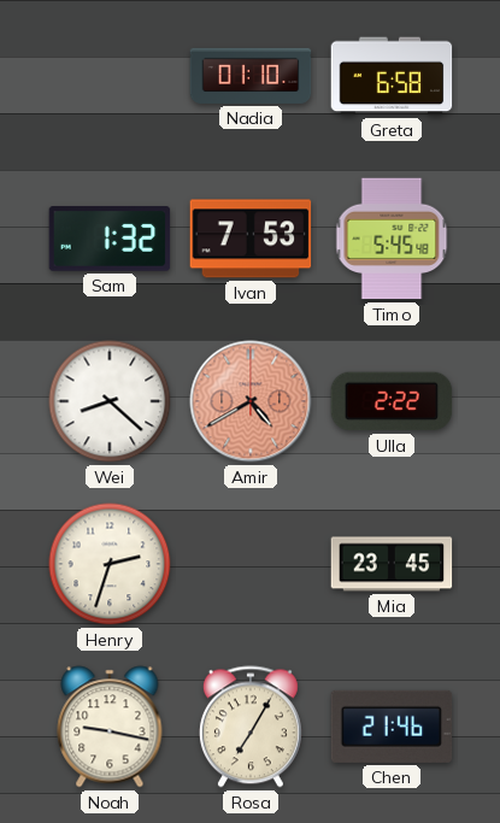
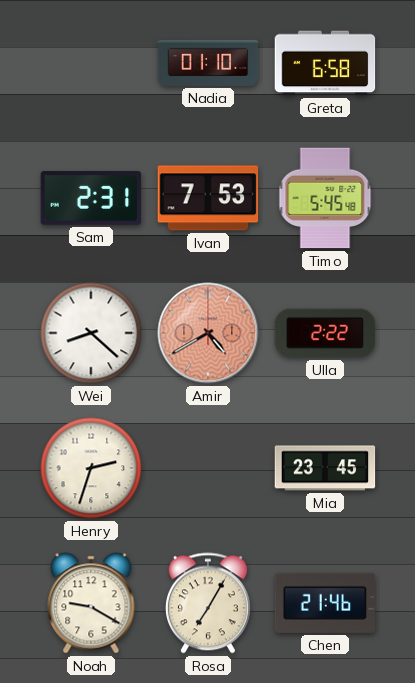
Sam: 1:32 -> 2:31 (91, 198)
Noah: 9:17 -> 9:20 (91, 603)
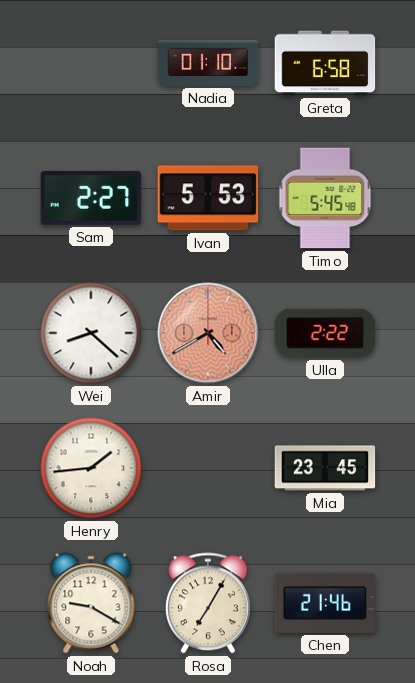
Sam: 2:31 -> 2:27 (91, 198)
Ivan: 7:53 -> 5:53 (208, 198)
Henry: 2:33 -> 1:44 (91, 468)
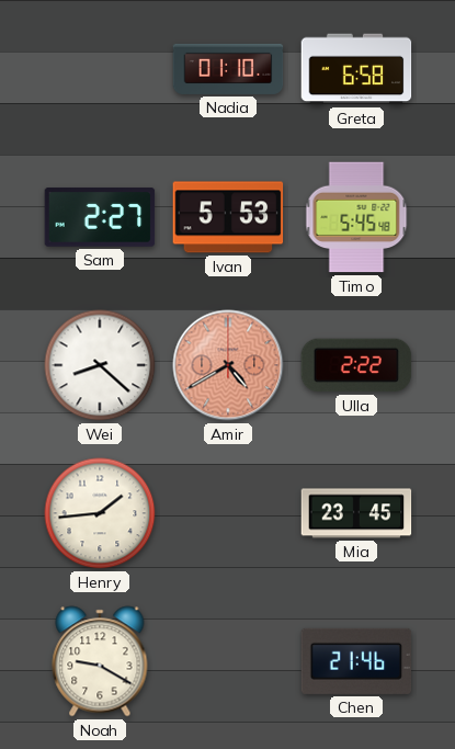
Rosa: 7:05 -> none (208, 603)
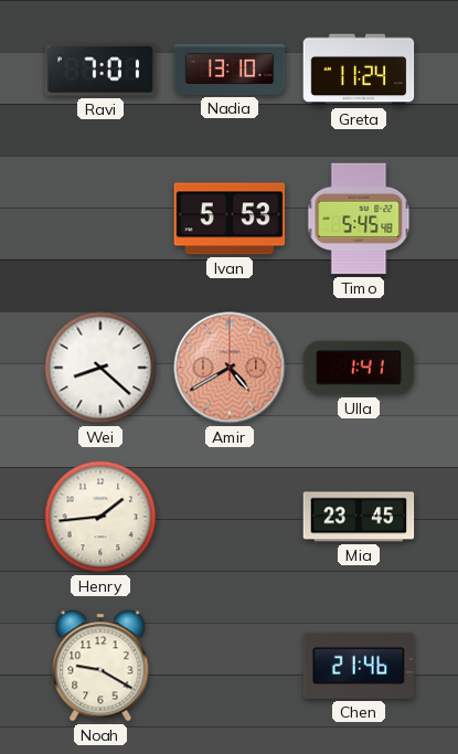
Ravi: none -> 7:01 (100, 70)
Nadia: 01:10 -> 13:10 (230, 70)
Greta: 6:58 -> 11:24 (359, 70)
Sam: 2:27 -> none (100, 217)
Ulla: 2:22 -> 1:41 (359, 368)
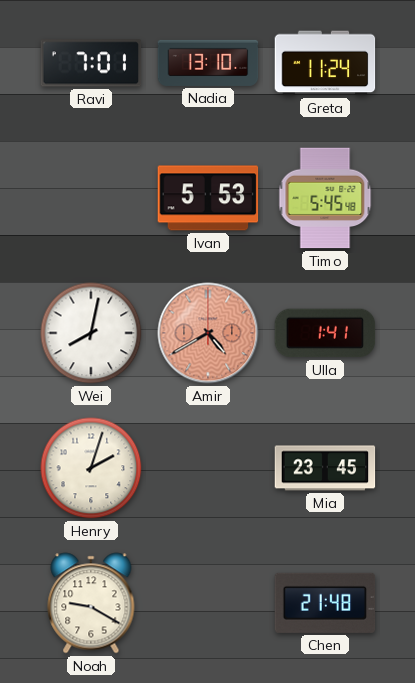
Wei: 8:22 -> 8:02 (91, 333)
Henry: 1:44 -> 2:03 (91, 468)
Chen: 21:46 -> 21:48 (325, 603)
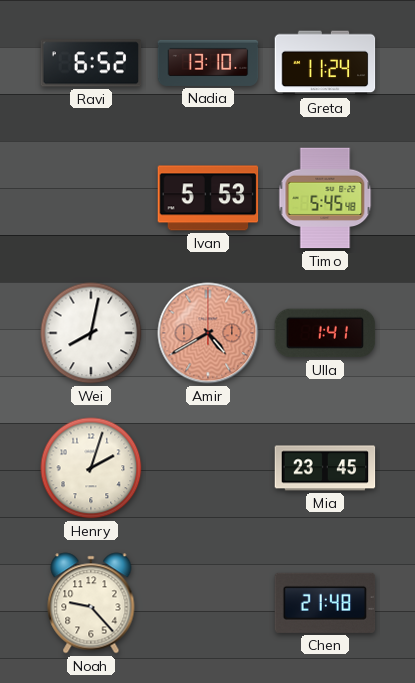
Ravi: 7:01 -> 6:52 (91, 63)
Noah: 9:20 -> 9:23 (91, 603)
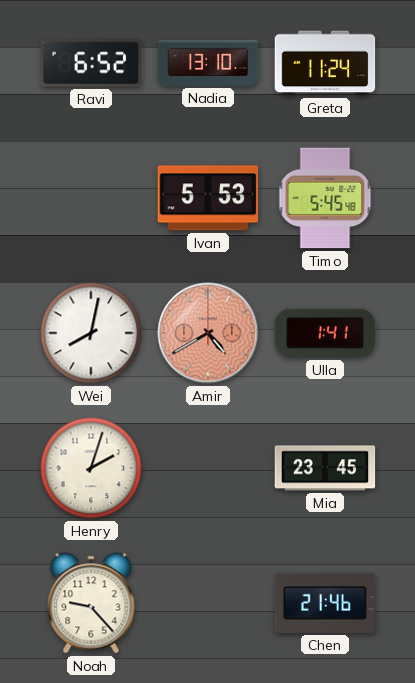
Chen: 21:48 -> 21:46 (325, 603)
